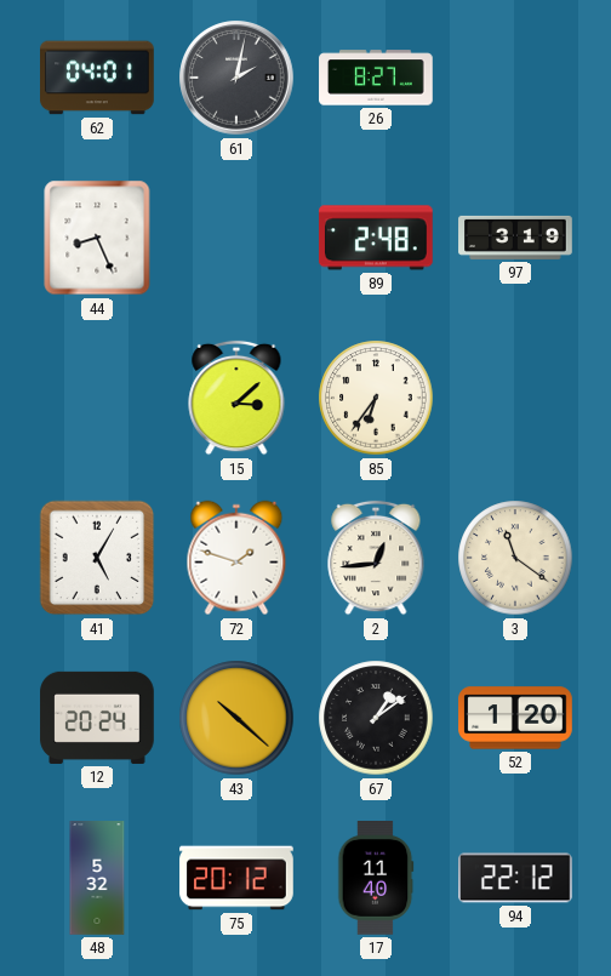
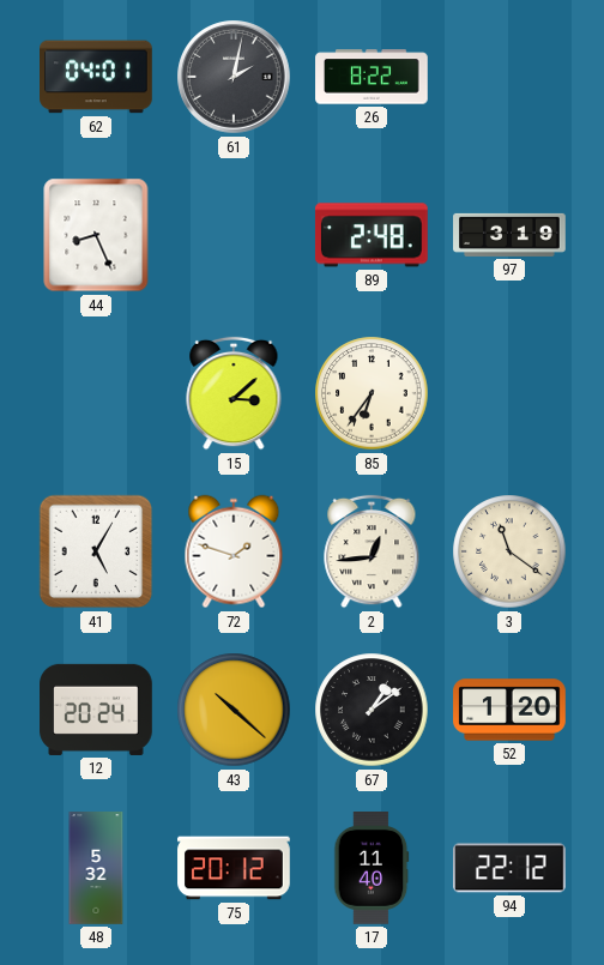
26: 8:27 -> 8:22 (372, 77)
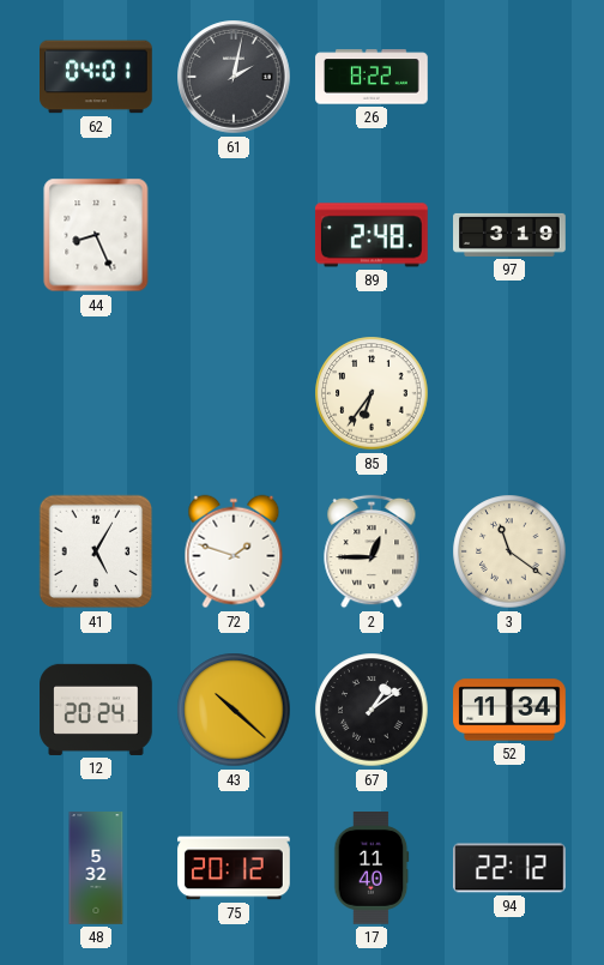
15: 3:08 -> none (234, 393)
2: 12:44 -> 12:45 (372, 551)
52: 1:20 -> 11:34 (509, 710)
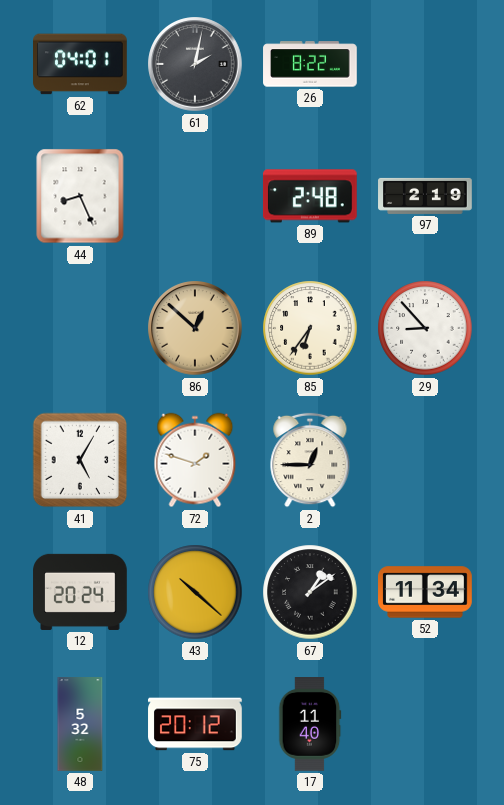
97: 3:19 -> 2:19 (425, 196)
86: none -> 12:52 (195, 328)
29: none -> 8:53 (425, 328)
3: 11:21 -> none (509, 551)
94: 22:12 -> none (511, 868)
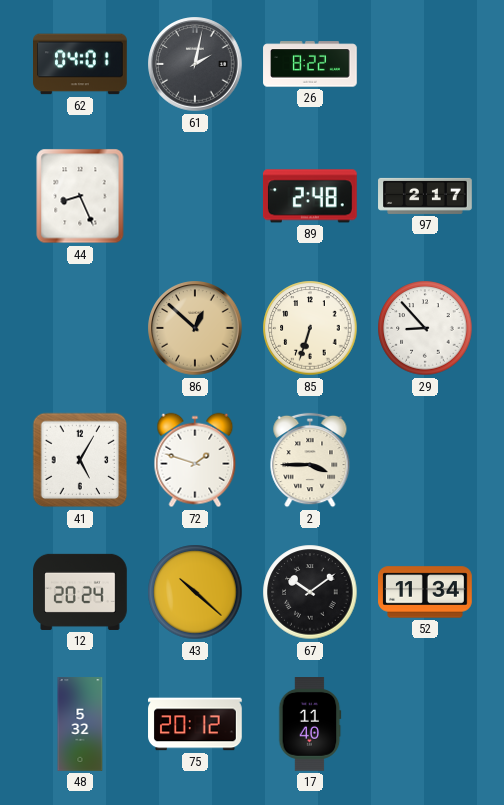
97: 2:19 -> 2:17 (425, 196)
85: 6:36 -> 6:33 (310, 328)
2: 12:45 -> 3:45 (310, 460)
67: 1:09 -> 10:09 (310, 592)
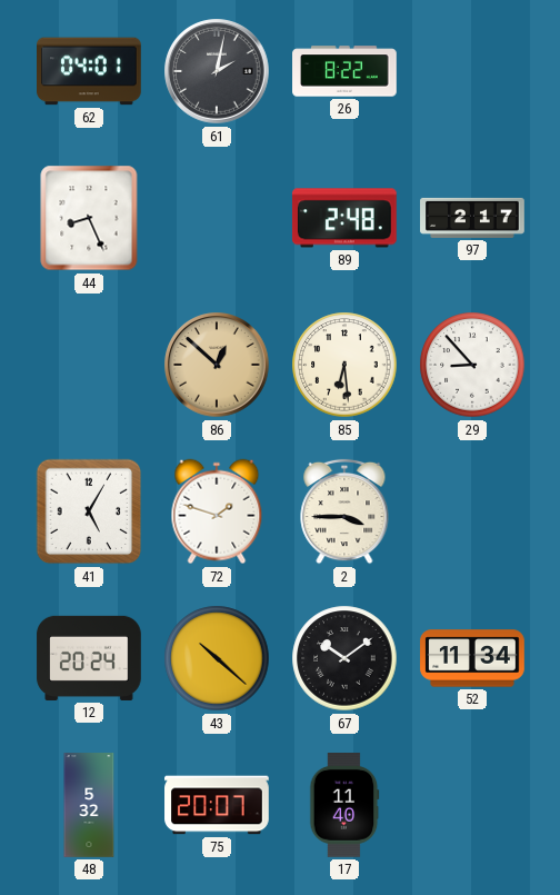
85: 6:33 -> 6:29 (344, 365)
75: 20:12 -> 20:07 (217, 805)
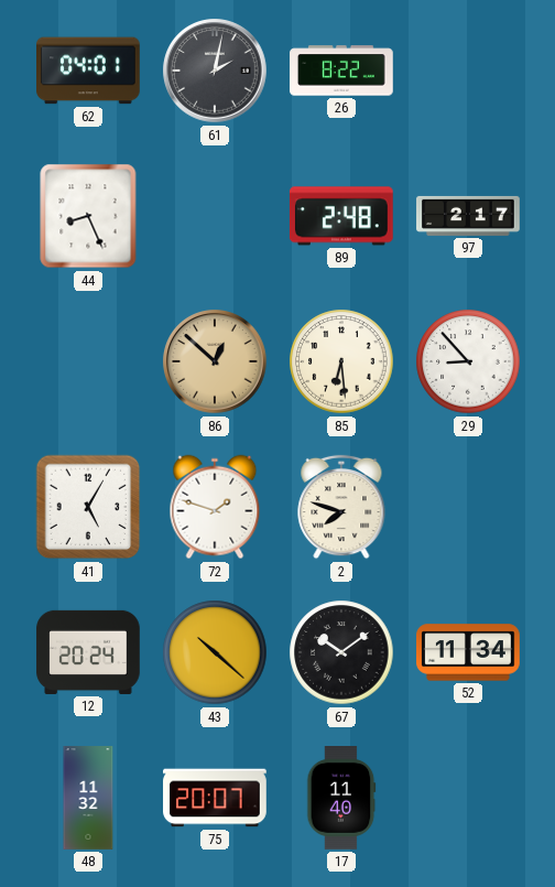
2: 3:45 -> 7:48 (341, 507)
48: 5:32 -> 11:32 (88, 798)
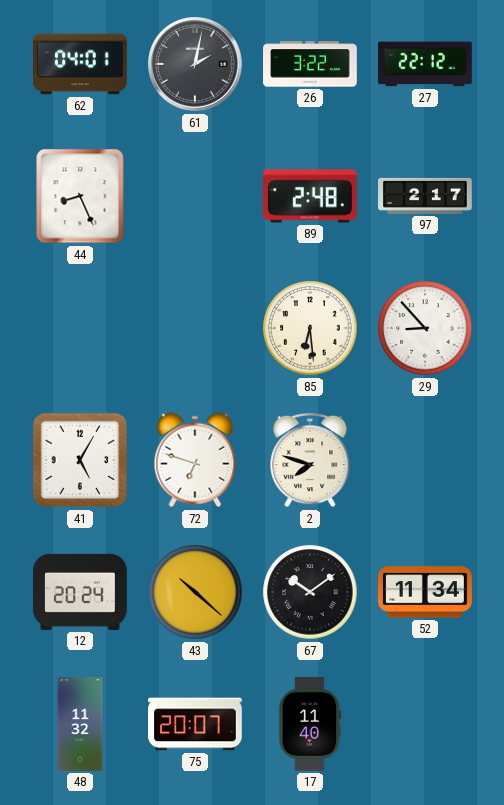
26: 8:22 -> 3:22 (310, 64)
27: none -> 22:12 (425, 64)
86: 12:52 -> none (215, 361)
72: 1:48 -> 6:48 (195, 460)
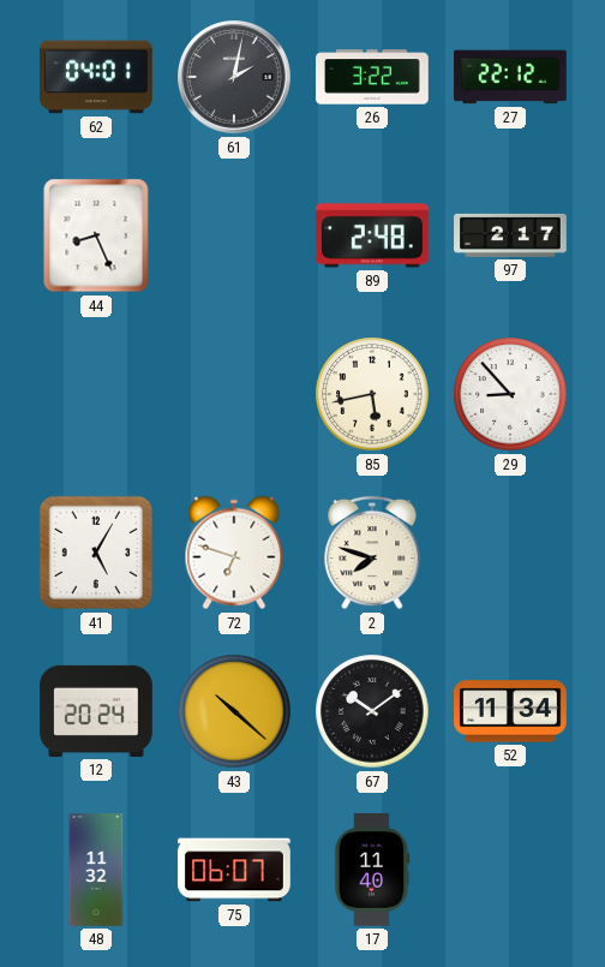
85: 6:29 -> 5:43 (372, 394)
75: 20:07 -> 06:07 (234, 870)
